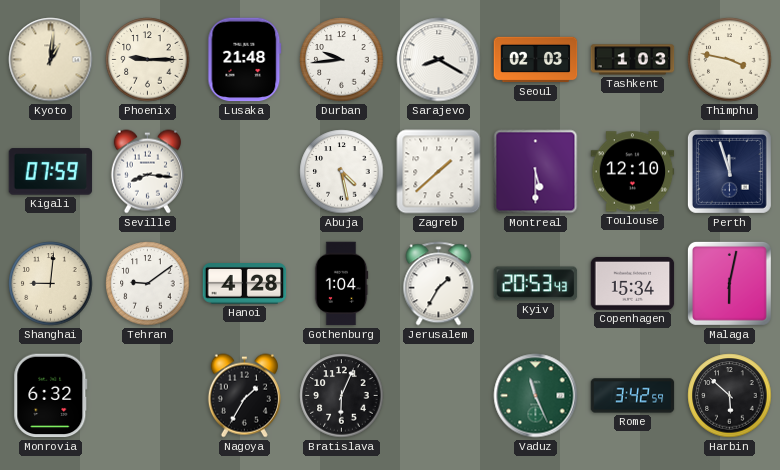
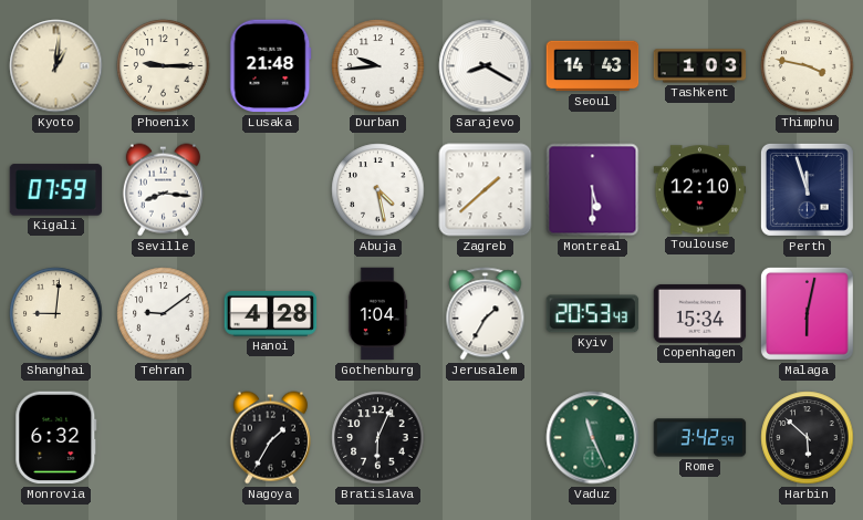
Seoul: 02:03 -> 14:43 (593, 66)
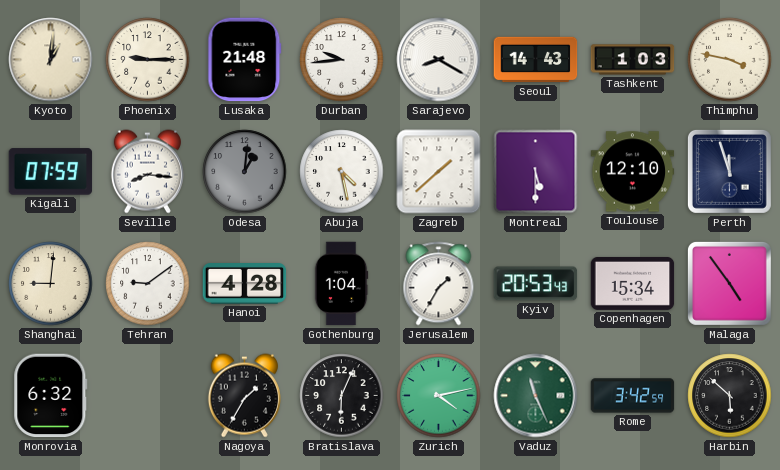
Odesa: none -> 1:01 (245, 172)
Malaga: 6:02 -> 4:54 (729, 283)
Zurich: none -> 4:13 (439, 396)
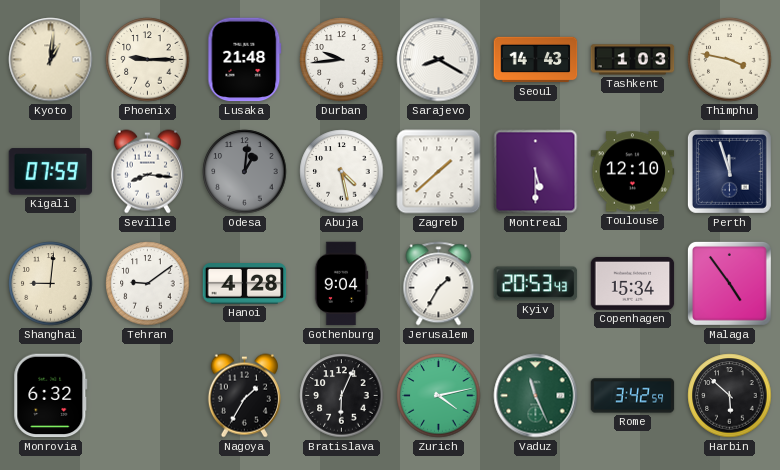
Gothenburg: 1:04 -> 9:04 (341, 284)
